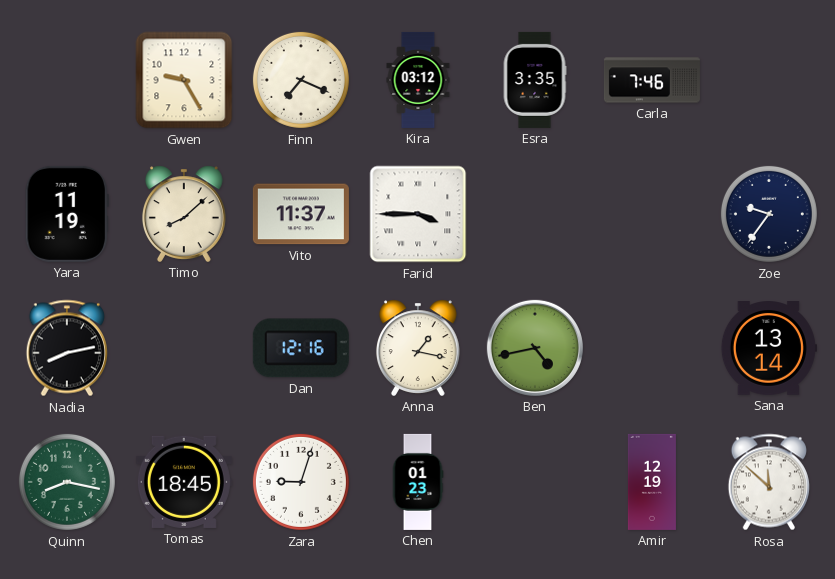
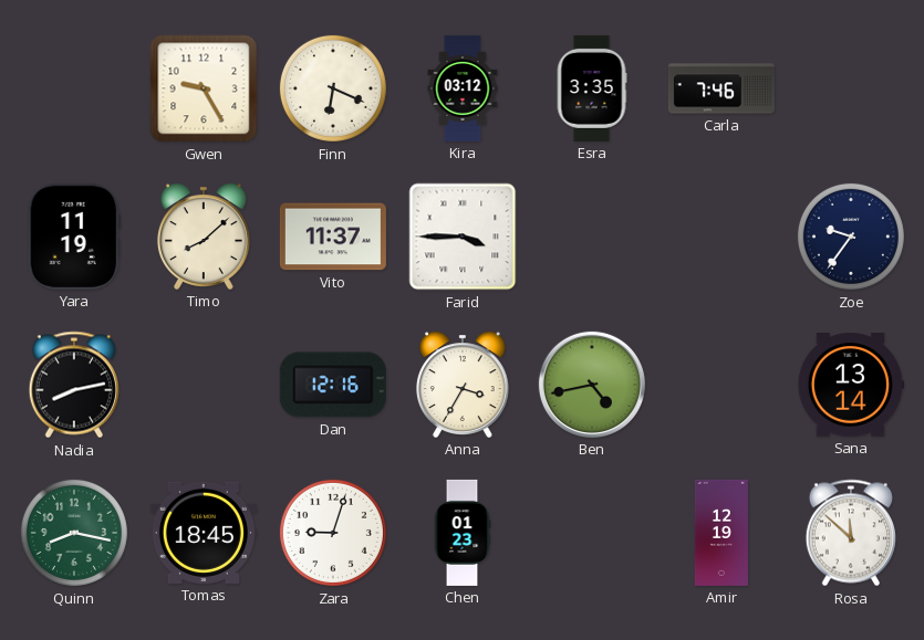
Finn: 7:19 -> 6:19 (333, 88)
Anna: 1:17 -> 3:35 (463, 385)
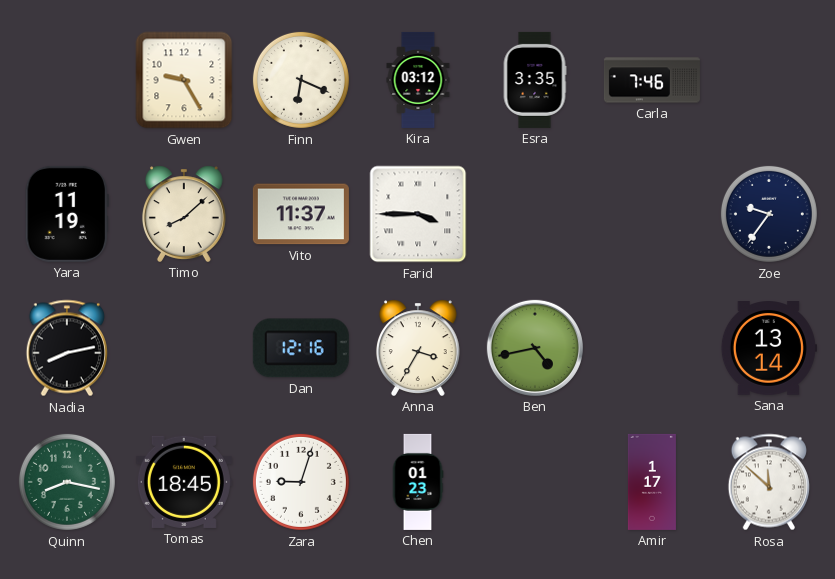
Amir: 12:19 -> 1:17 (652, 482)
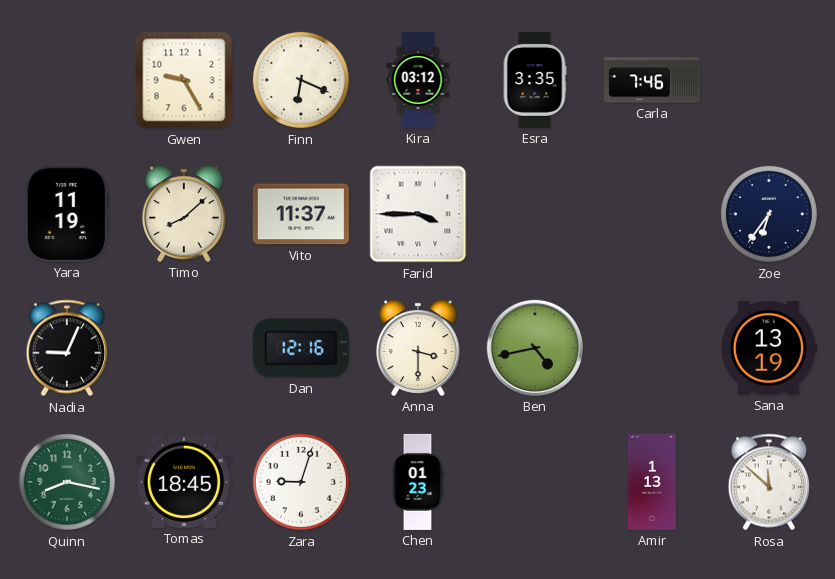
Zoe: 9:36 -> 6:36 (769, 214)
Nadia: 8:13 -> 9:04 (67, 348)
Anna: 3:35 -> 3:30 (418, 348)
Sana: 13:14 -> 13:19 (769, 348)
Amir: 1:17 -> 1:13 (652, 482)
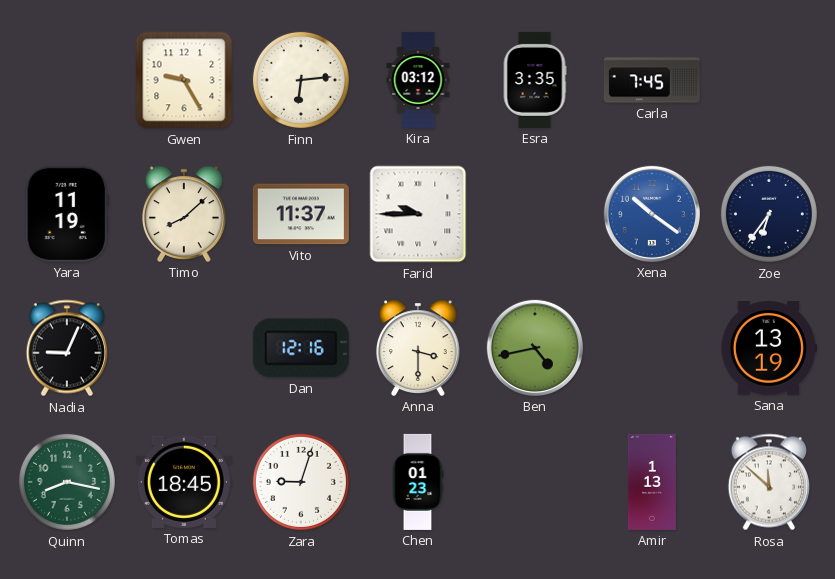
Finn: 6:19 -> 6:14 (301, 80)
Carla: 7:46 -> 7:45 (652, 80)
Farid: 3:45 -> 9:45 (418, 214)
Xena: none -> 10:21 (652, 214)
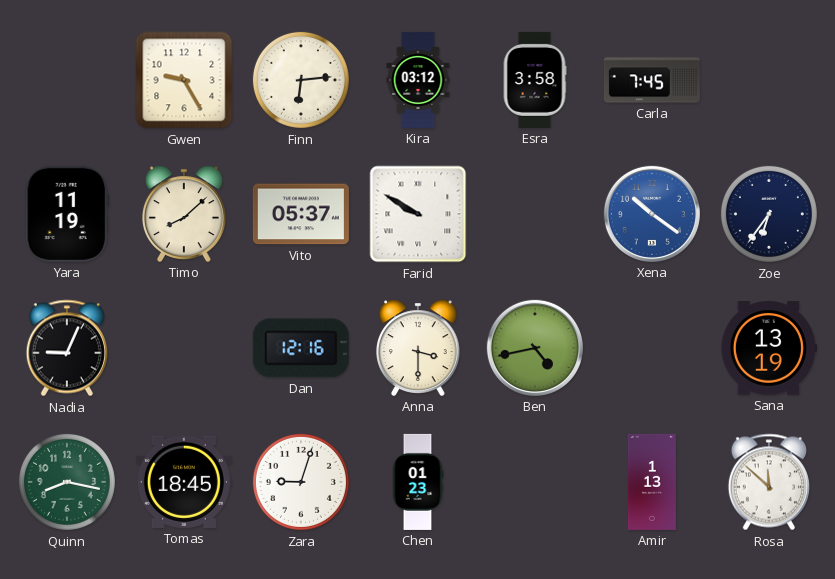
Esra: 3:35 -> 3:58 (535, 80)
Vito: 11:37 -> 05:37 (301, 214)
Farid: 9:45 -> 9:50 (418, 214)
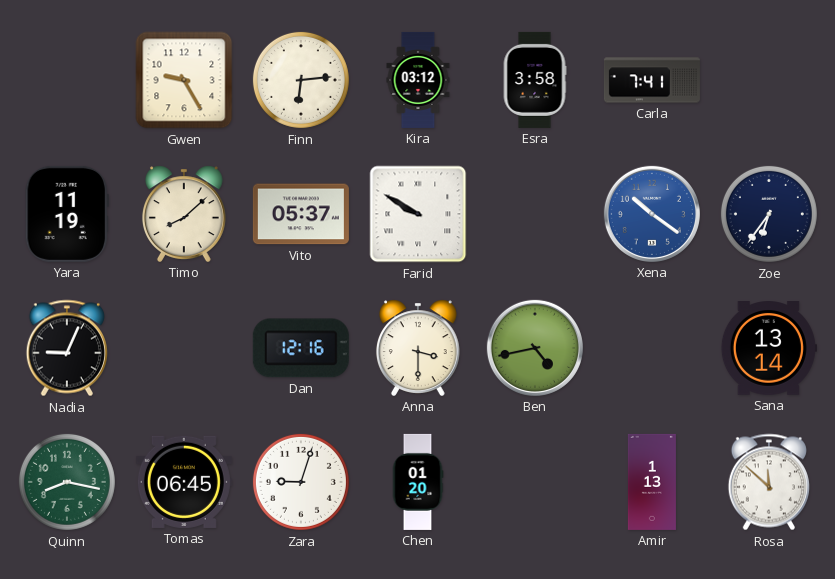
Carla: 7:45 -> 7:41 (652, 80)
Sana: 13:19 -> 13:14 (769, 348)
Tomas: 18:45 -> 06:45 (184, 482)
Chen: 01:23 -> 01:20 (418, 482)
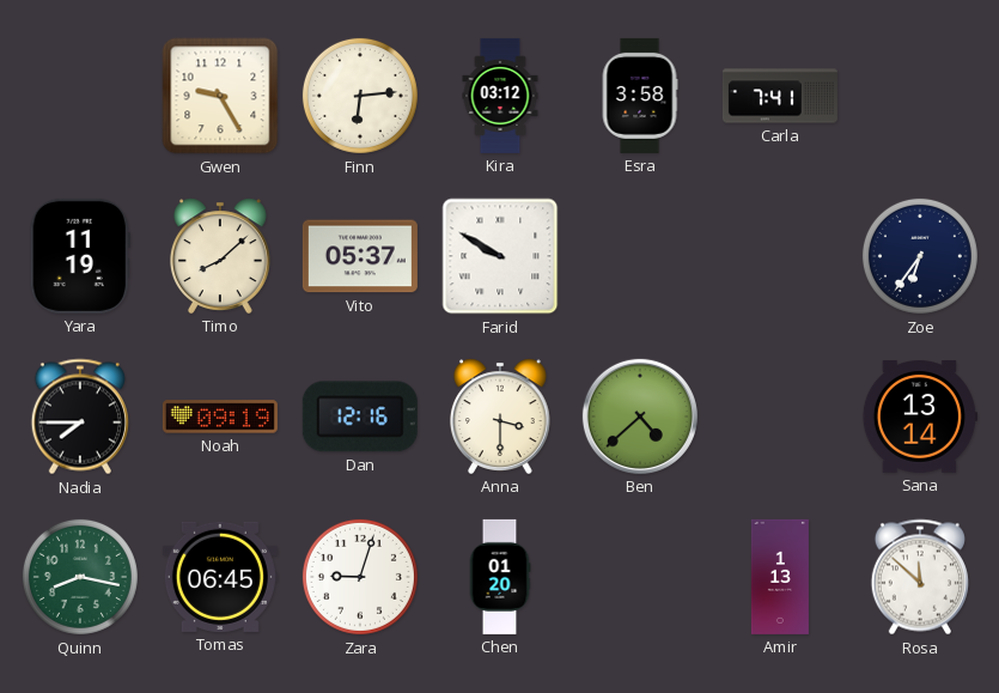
Xena: 10:21 -> none (652, 214)
Nadia: 9:04 -> 7:45 (80, 417)
Noah: none -> 09:19 (220, 417)
Ben: 4:43 -> 4:38 (640, 417)
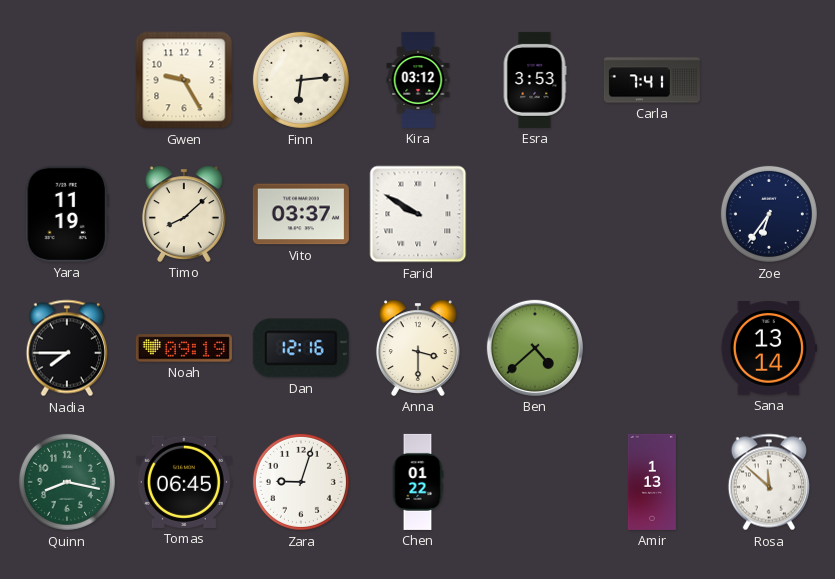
Esra: 3:58 -> 3:53 (535, 80)
Vito: 05:37 -> 03:37 (301, 214)
Chen: 01:20 -> 01:22 (418, 482)
